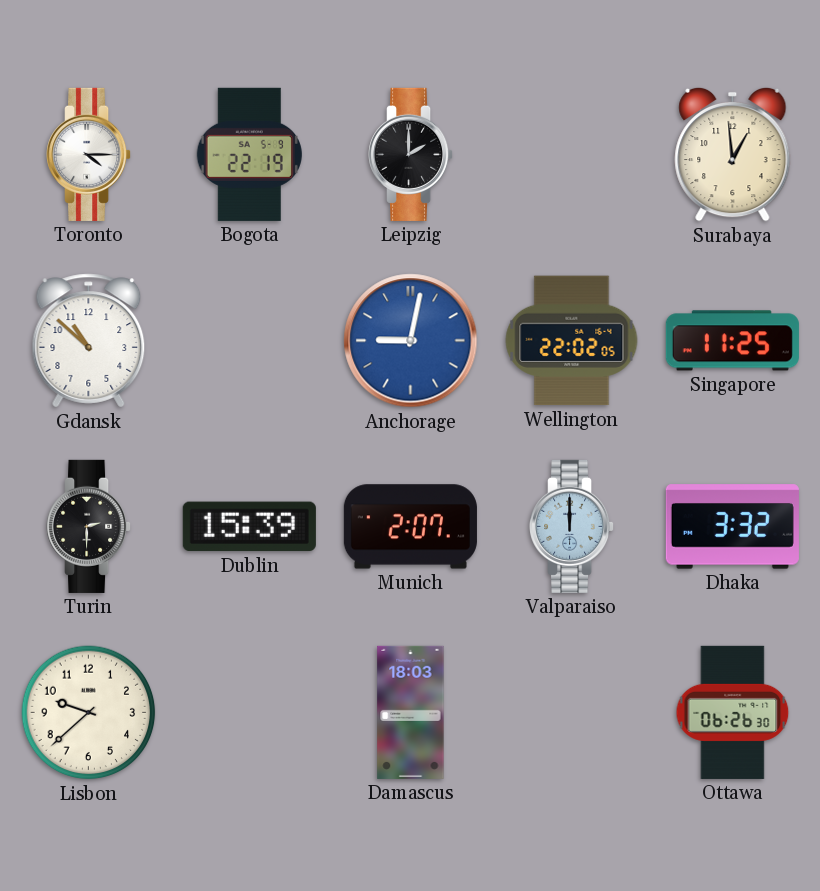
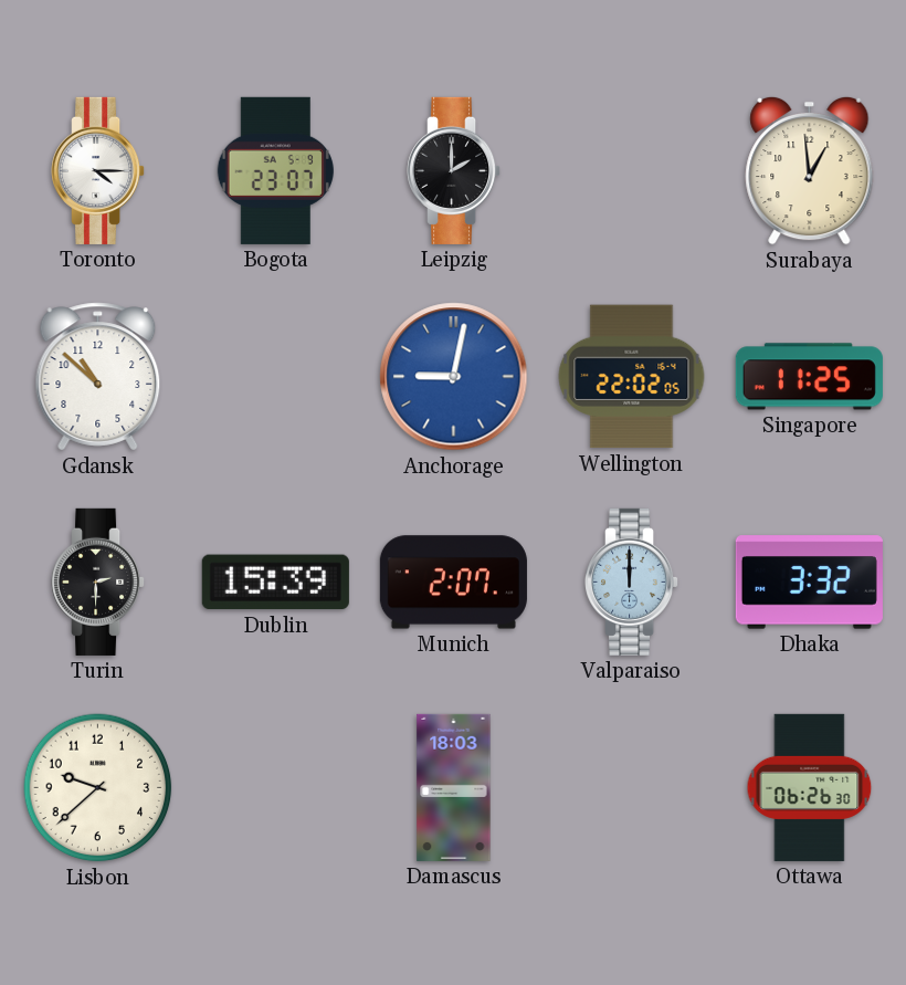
Bogota: 22:19 -> 23:07 (275, 170)
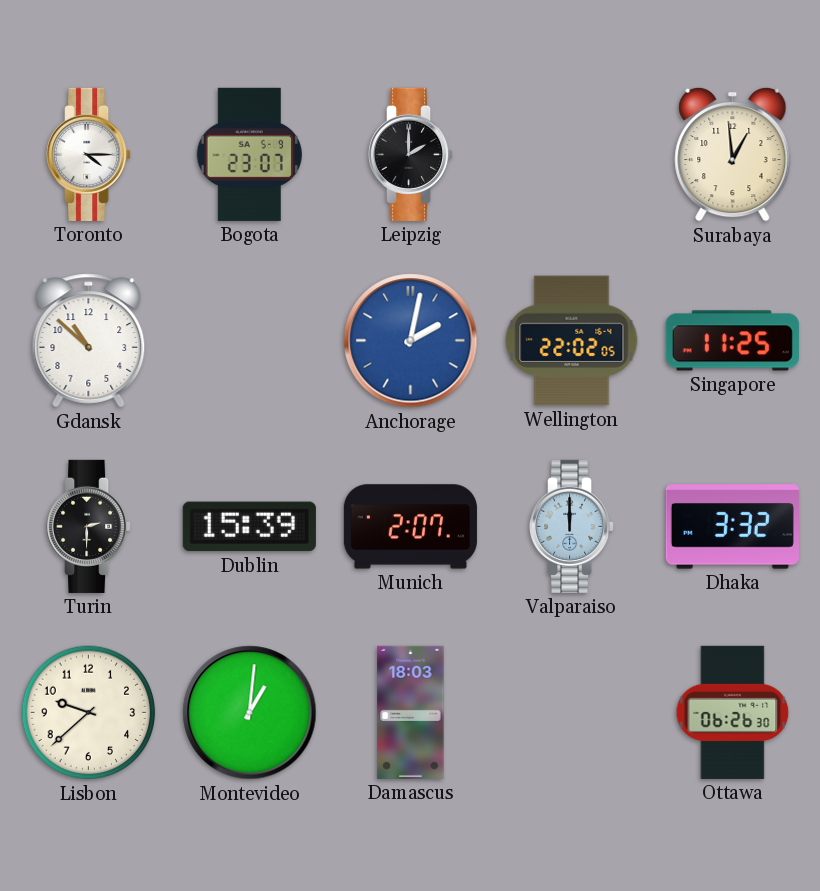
Anchorage: 9:02 -> 2:02 (411, 341)
Montevideo: none -> 1:01 (250, 713)
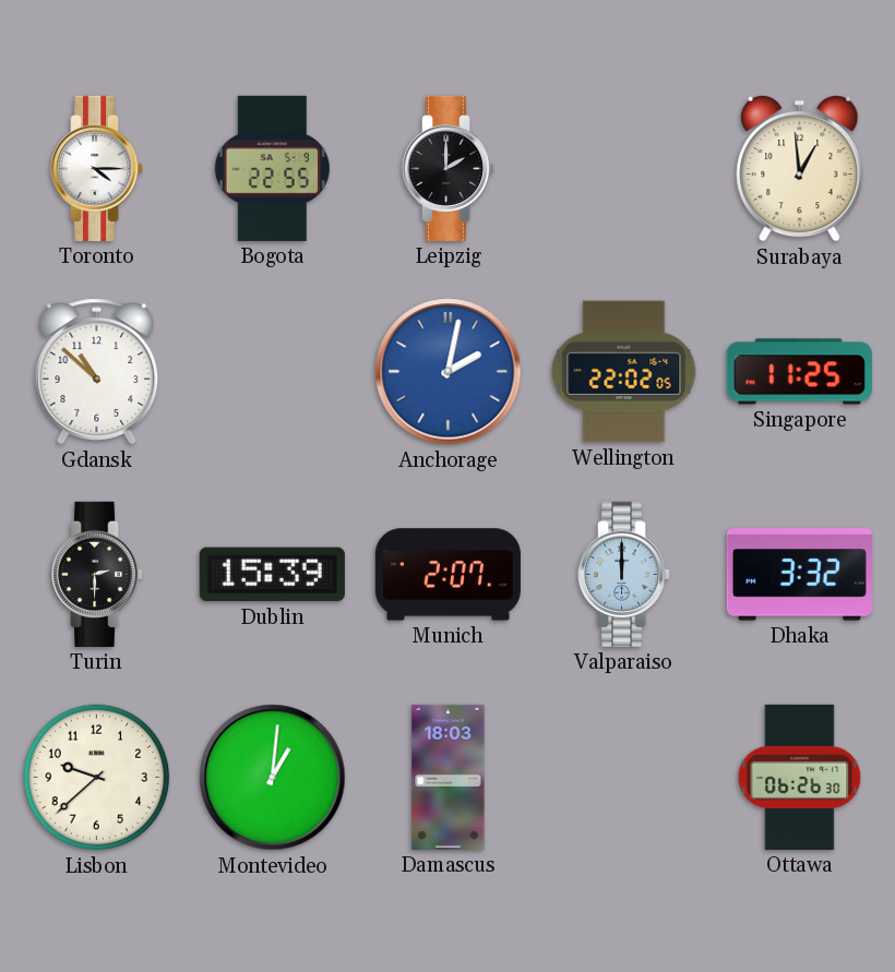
Bogota: 23:07 -> 22:55 (272, 168)
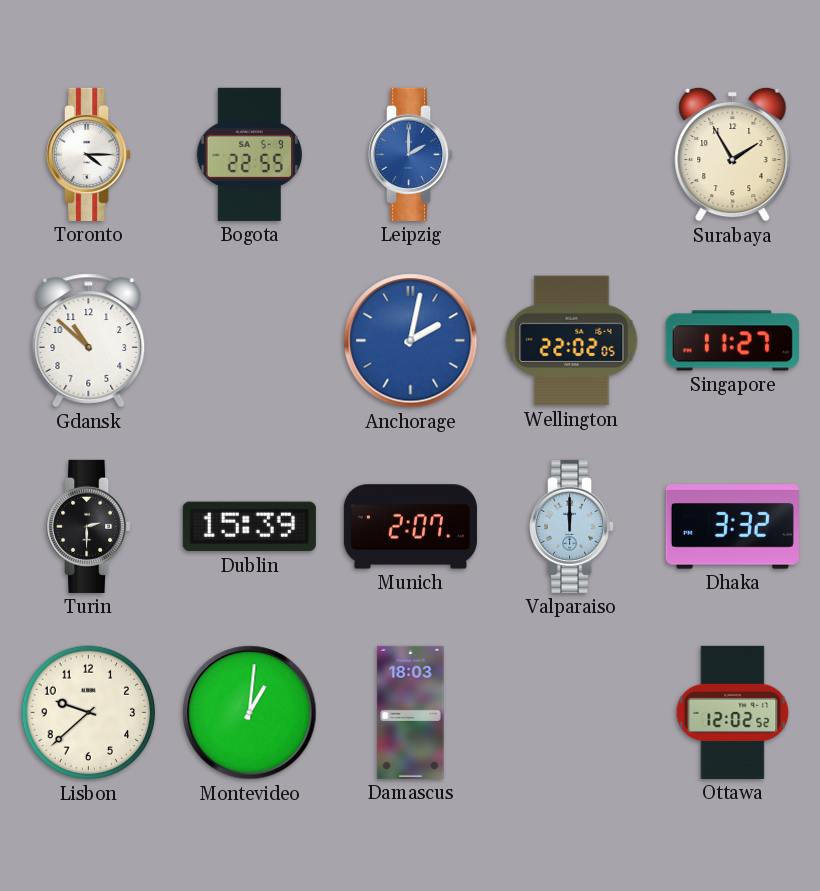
Leipzig dial: black -> blue (412, 154)
Surabaya: 12:59 -> 1:55 (733, 154)
Singapore: 11:25 -> 11:27 (732, 341)
Ottawa: 06:26 -> 12:02 (733, 712)
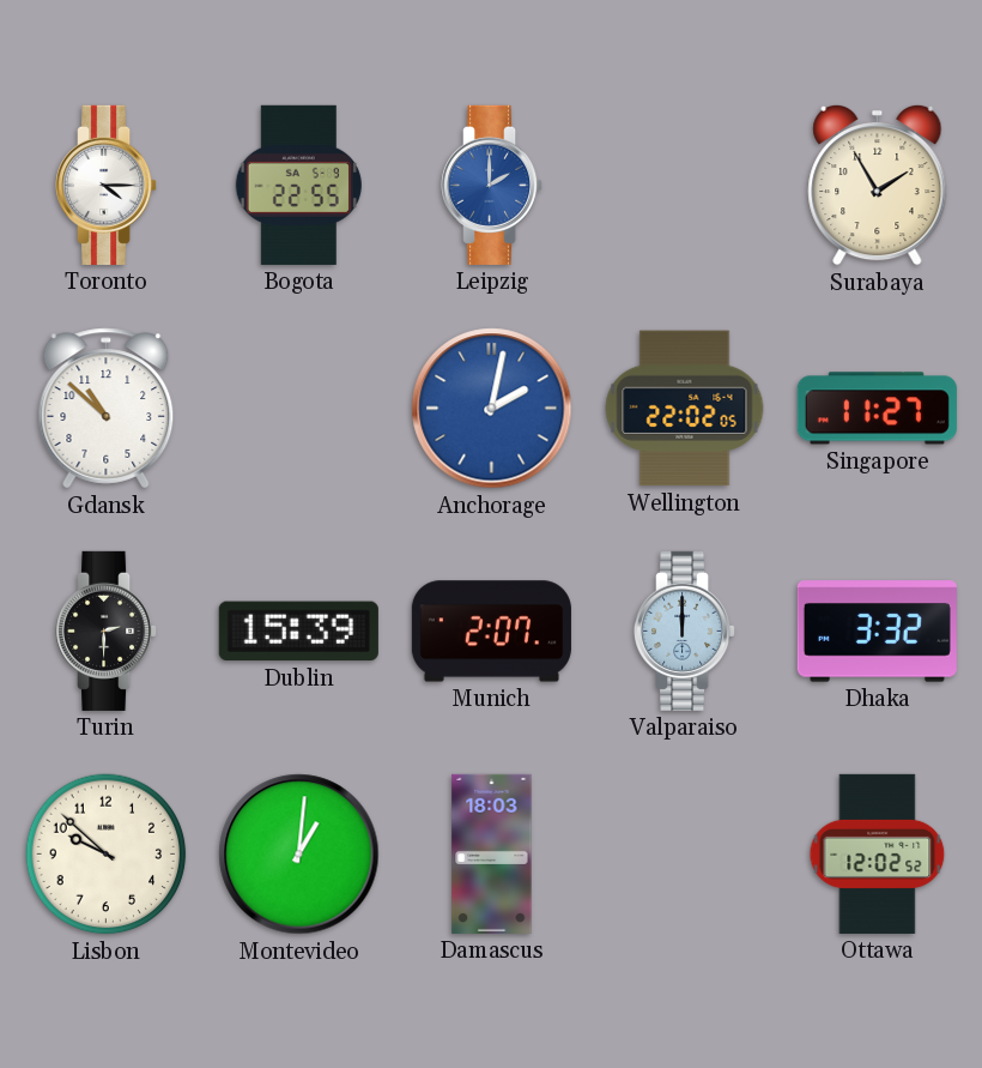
Lisbon: 9:38 -> 9:52 (107, 855)
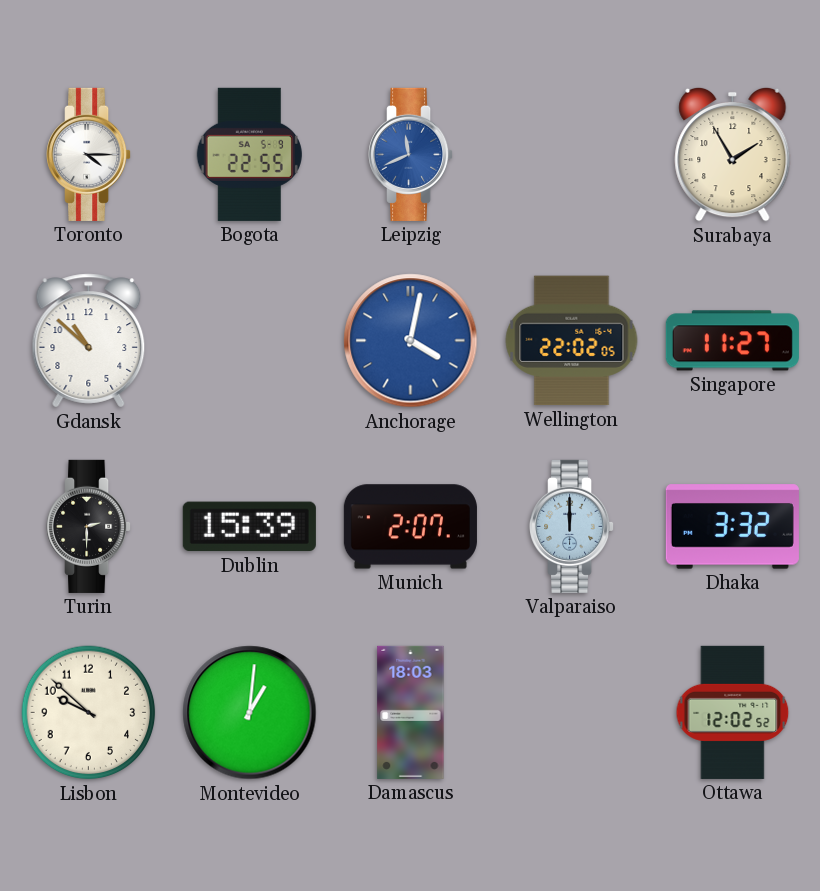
Leipzig: 2:00 -> 11:41 (412, 154)
Anchorage: 2:02 -> 4:02 (411, 341)
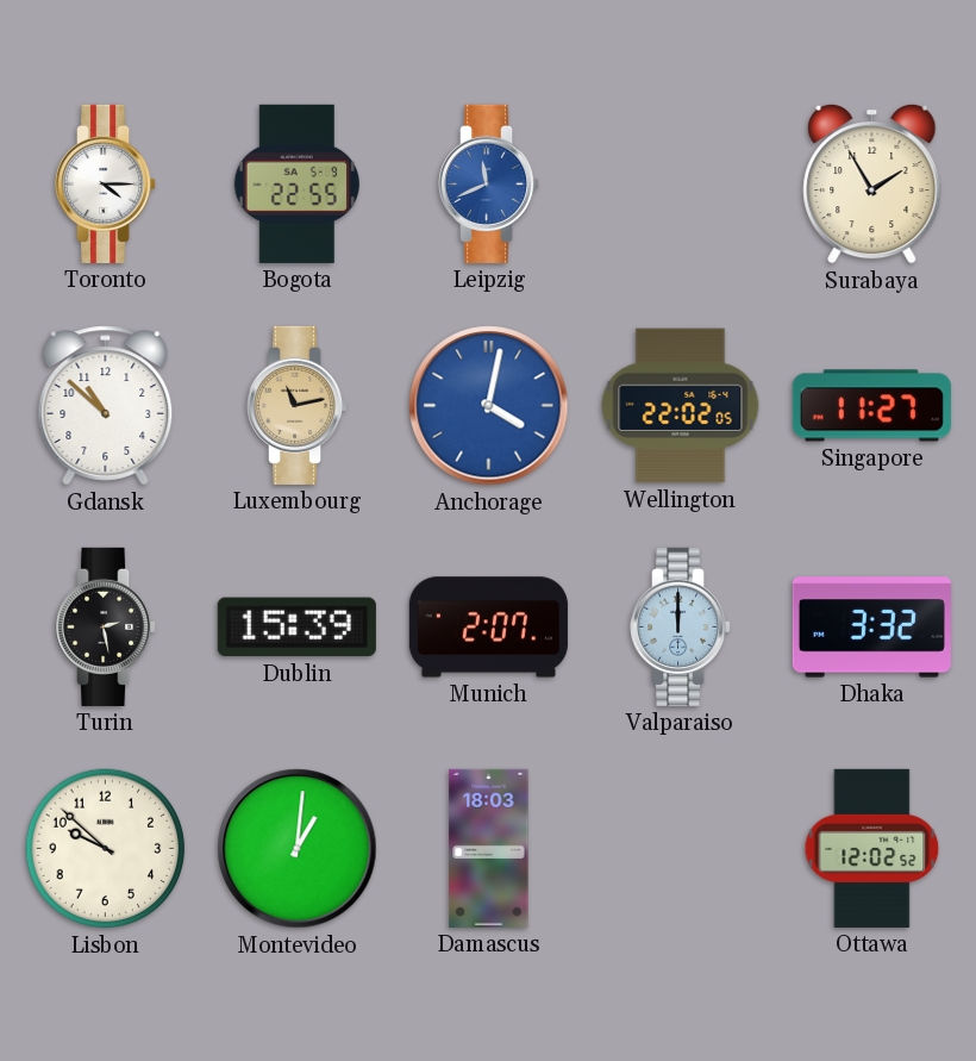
Luxembourg: none -> 11:13 (299, 405)
Turin: 2:30 -> 2:28 (107, 626)
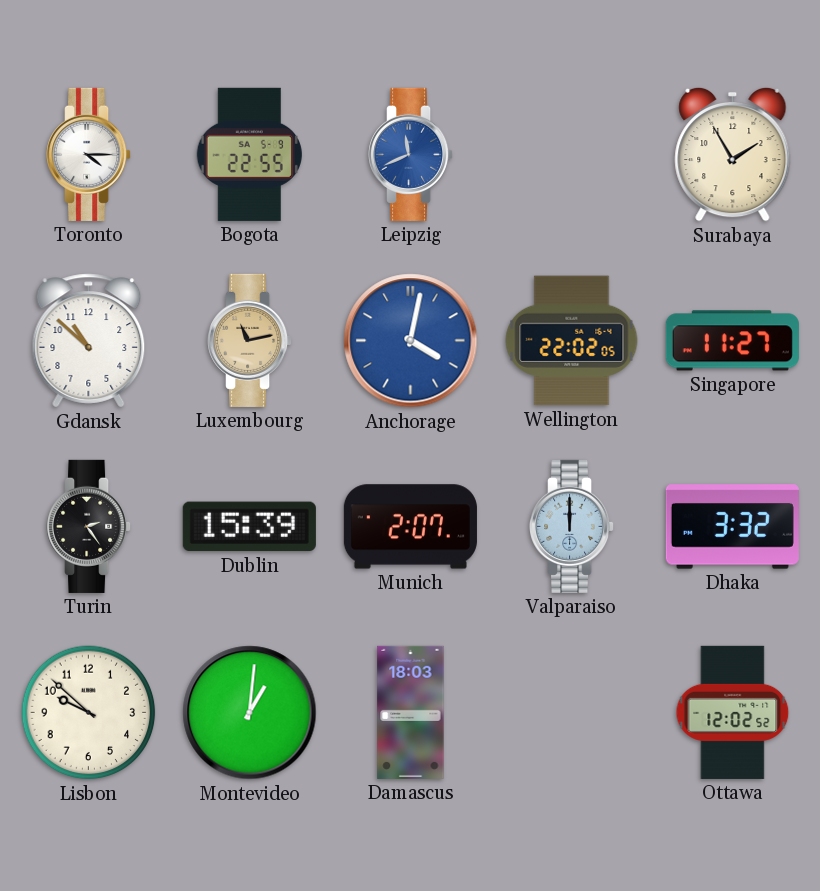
Turin: 2:28 -> 2:24 (90, 526)
